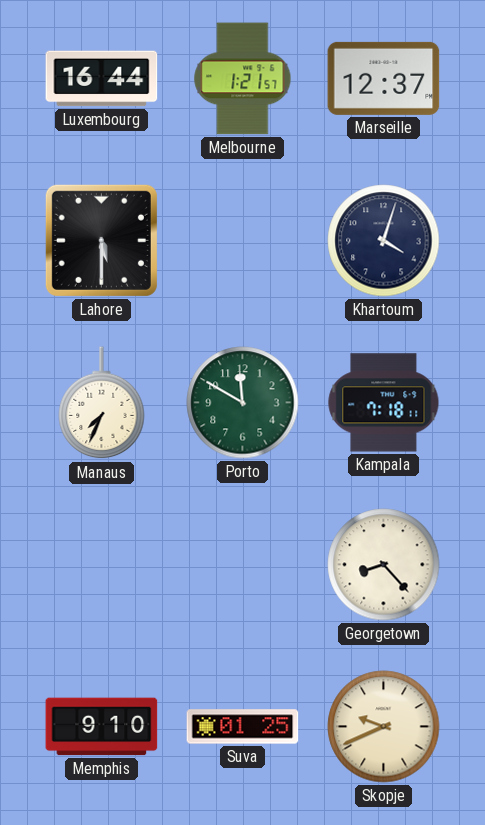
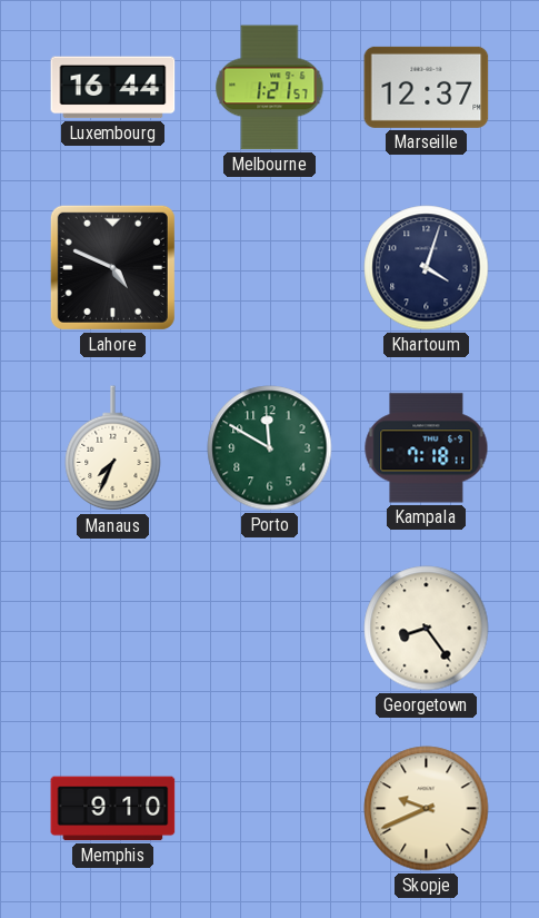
Lahore: 5:30 -> 4:49 (112, 267)
Georgetown: 8:23 -> 8:24 (427, 629)
Suva: 01:25 -> none (243, 727)
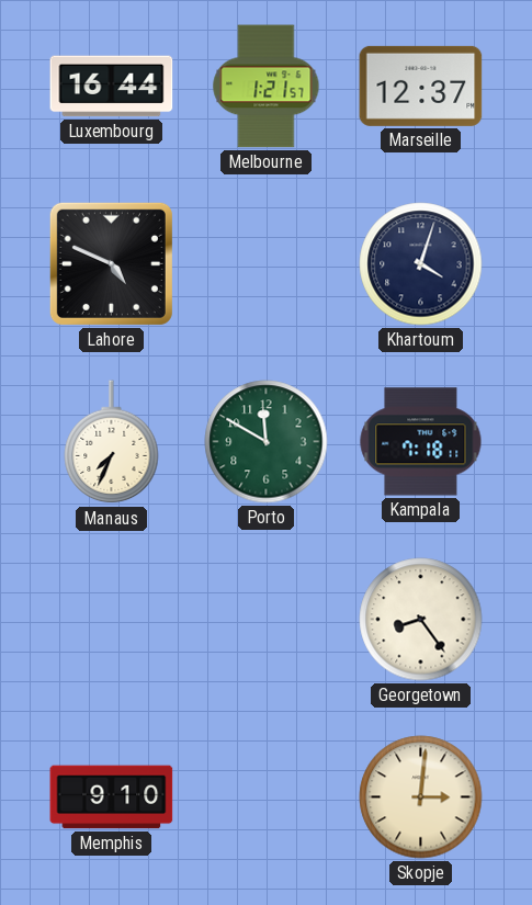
Skopje: 9:41 -> 3:01 (421, 797)
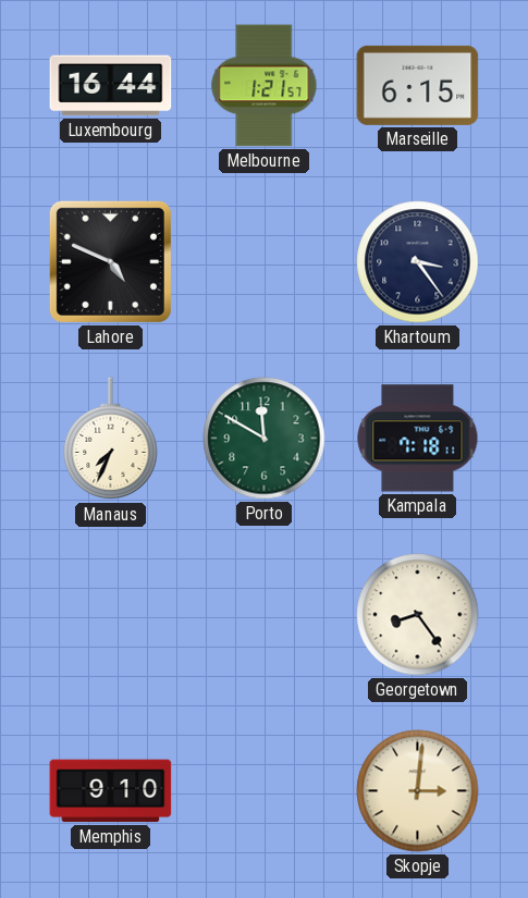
Marseille: 12:37 -> 6:15 (418, 85)
Khartoum: 4:03 -> 3:24 (418, 262)
